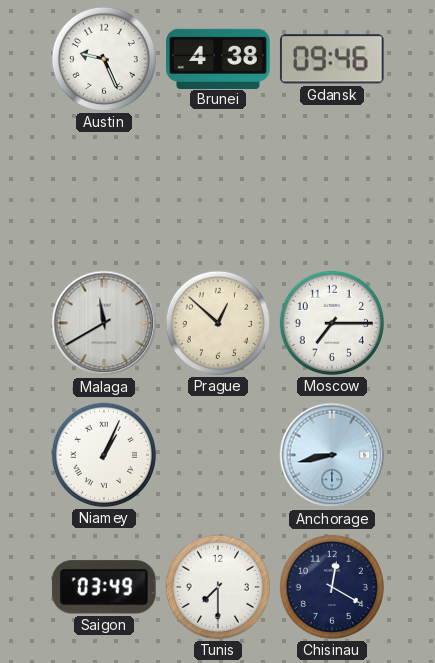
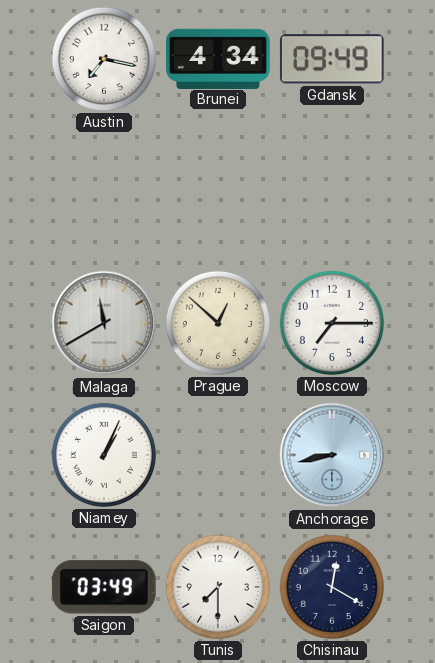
Austin: 9:26 -> 7:17 (104, 59)
Brunei: 4:38 -> 4:34 (218, 58)
Gdansk: 09:46 -> 09:49 (332, 59)
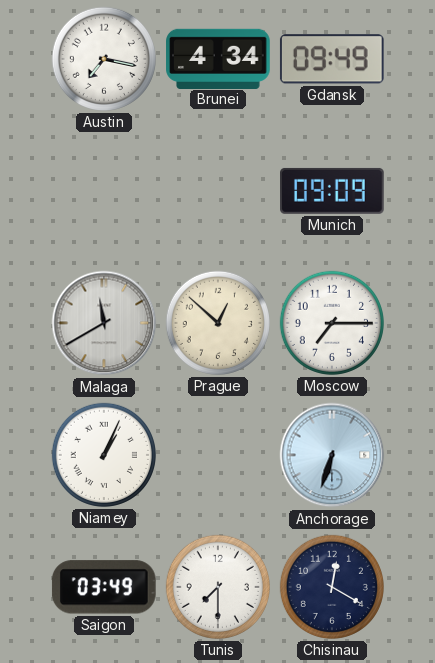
Munich: none -> 09:09 (333, 191)
Anchorage: 8:43 -> 6:33 (332, 455)
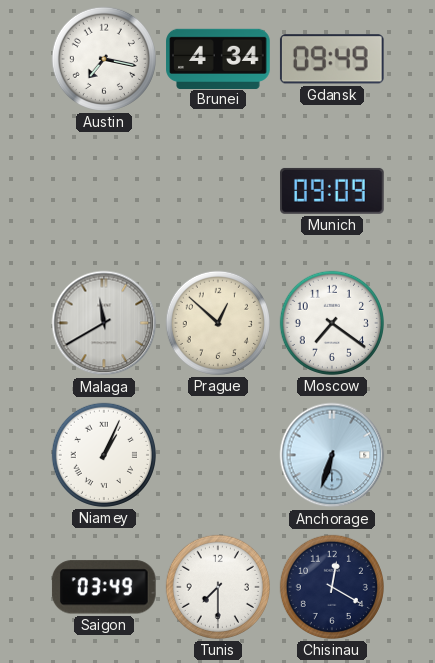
Moscow: 7:15 -> 7:21 (332, 323)
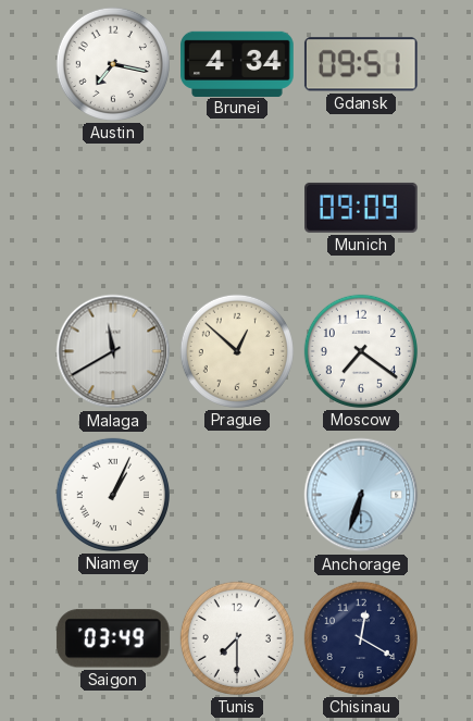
Gdansk: 09:49 -> 09:51 (361, 64)
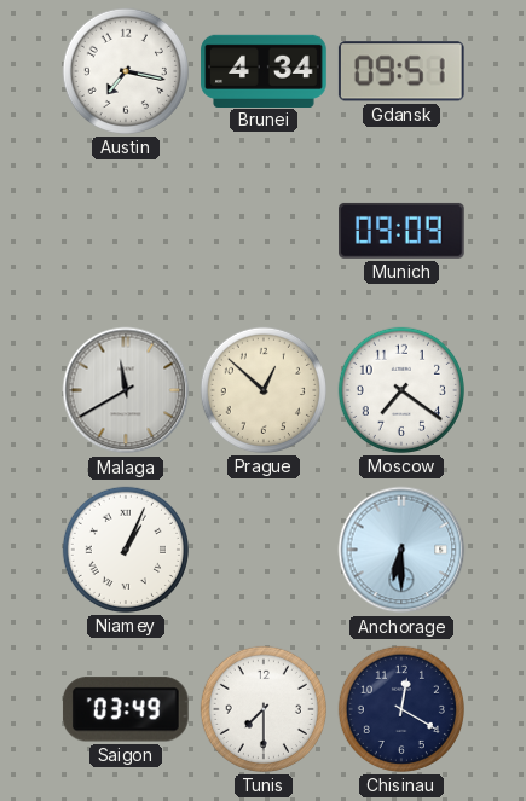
Anchorage: 6:33 -> 6:30 (401, 550)
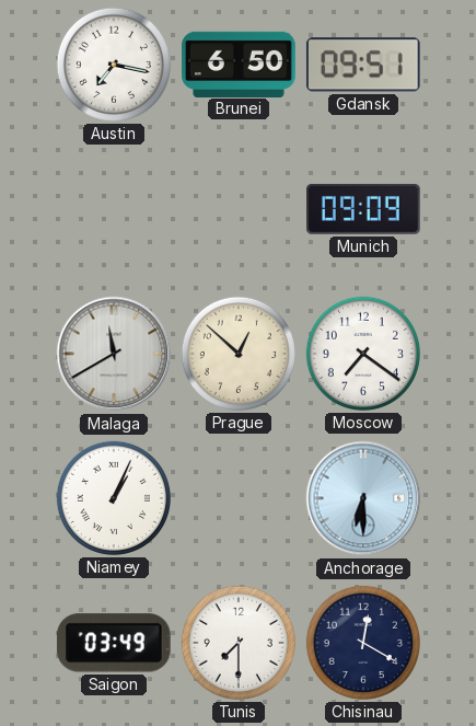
Brunei: 4:34 -> 6:50 (239, 64)
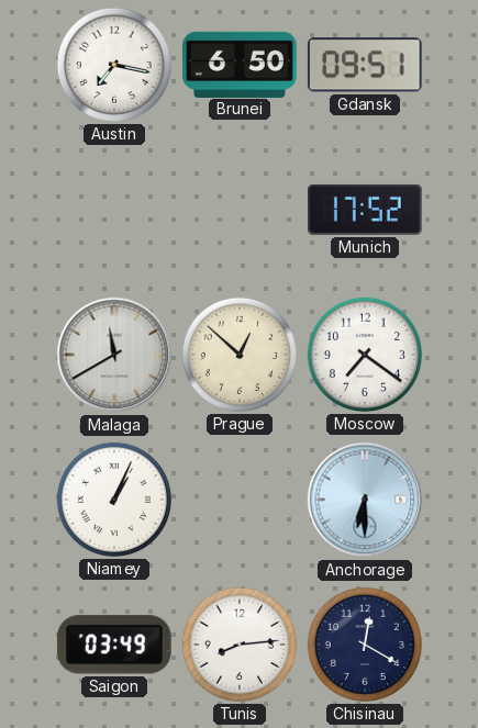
Munich: 09:09 -> 17:52 (366, 210)
Tunis: 7:30 -> 8:14 (240, 645)
